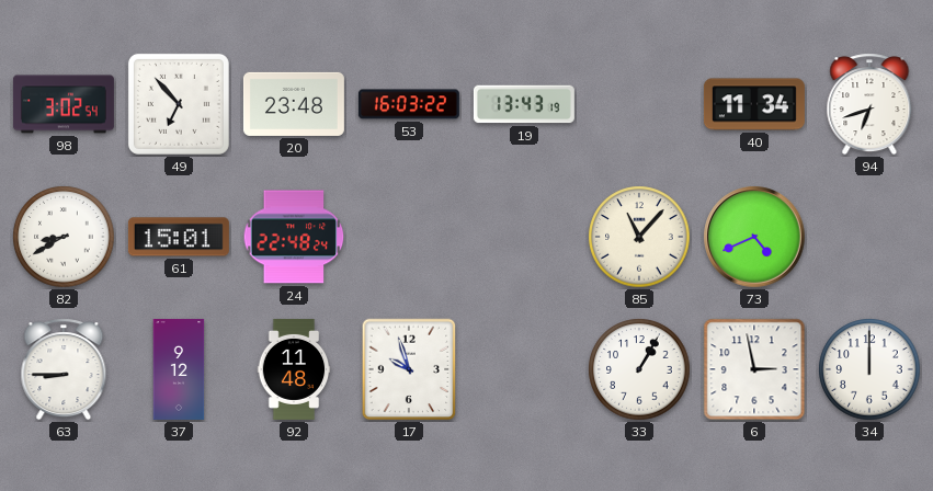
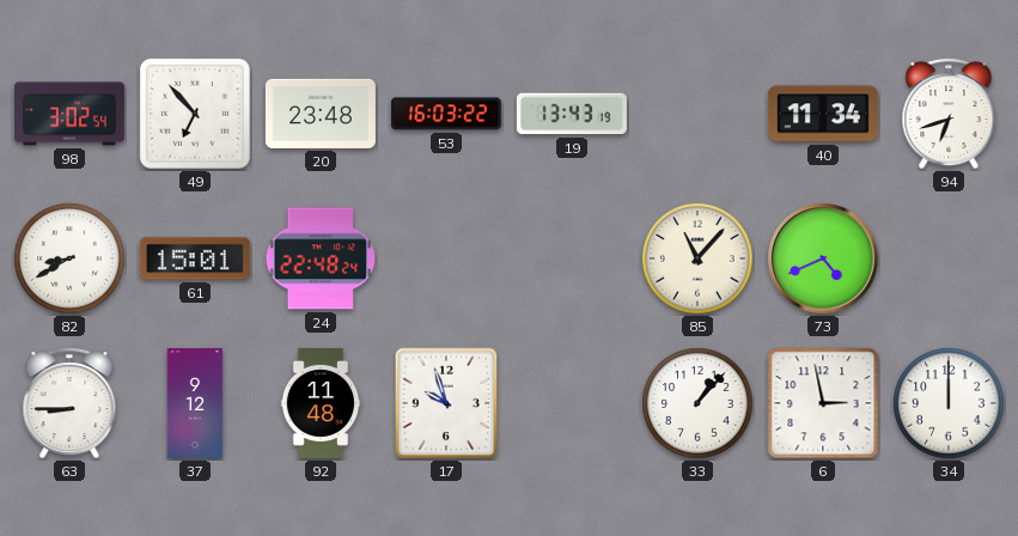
33: 1:05 -> 1:07 (697, 403)
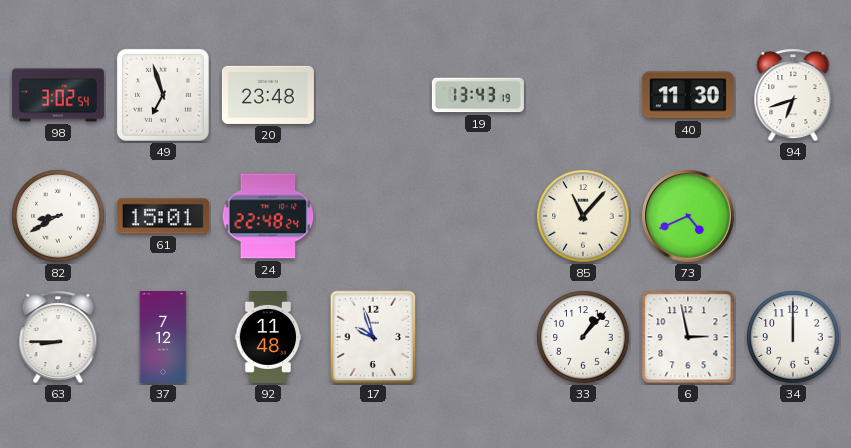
49: 6:53 -> 6:57 (163, 95)
53: 16:03 -> none (446, 114)
40: 11:34 -> 11:30 (688, 95)
37: 9:12 -> 7:12 (163, 337)
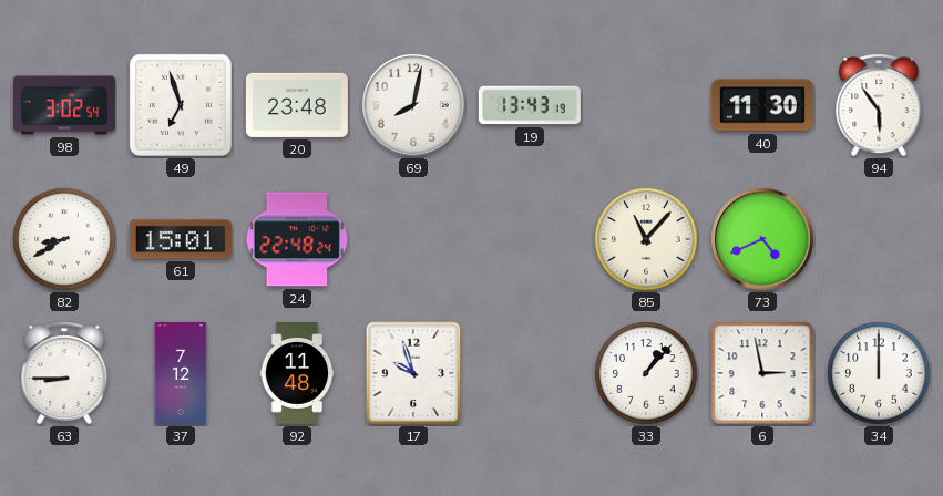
69: none -> 8:02 (413, 105)
94: 6:42 -> 5:54 (879, 105)
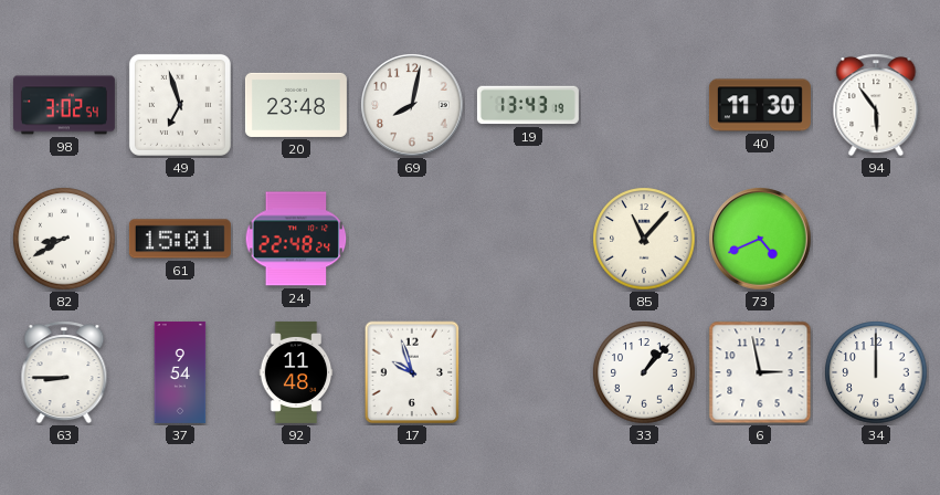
37: 7:12 -> 9:54 (180, 372)
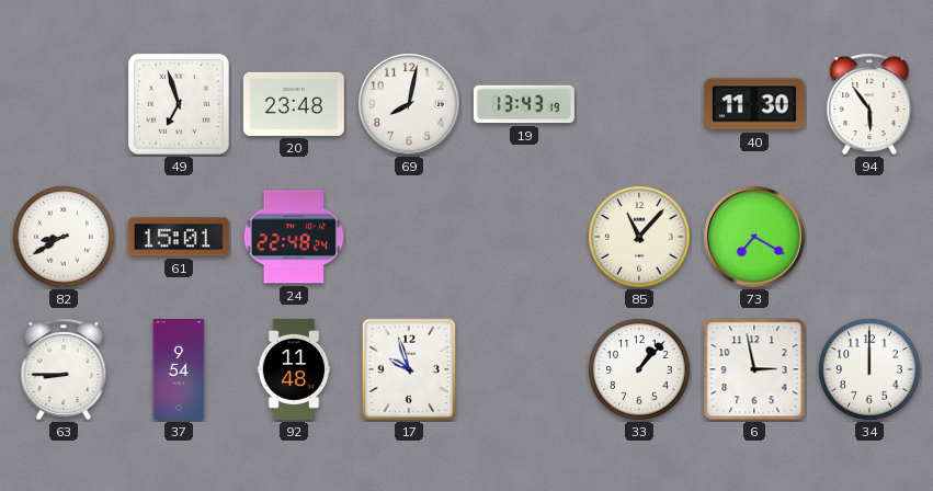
98: 3:02 -> none (64, 105)
73: 4:41 -> 7:20 (754, 237)
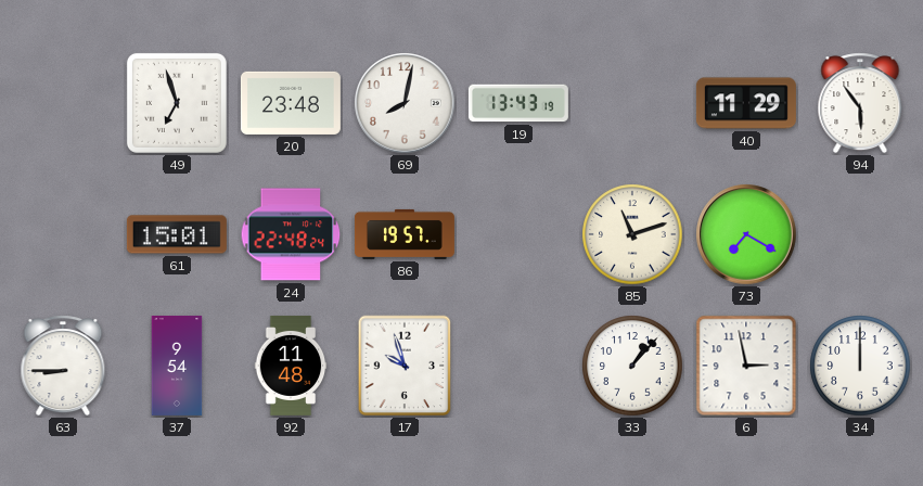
40: 11:30 -> 11:29 (746, 103)
82: 8:40 -> none (64, 237)
86: none -> 19:57 (405, 234)
85: 11:07 -> 11:12 (632, 234)
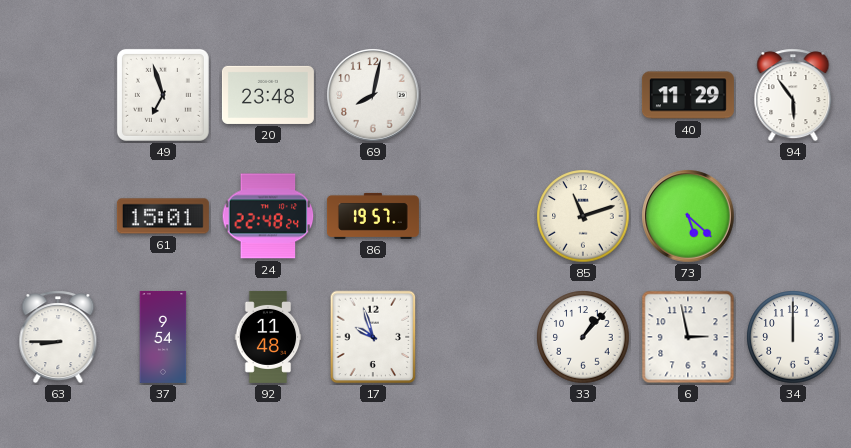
19: 13:43 -> none (518, 103)
73: 7:20 -> 5:22 (688, 216)
